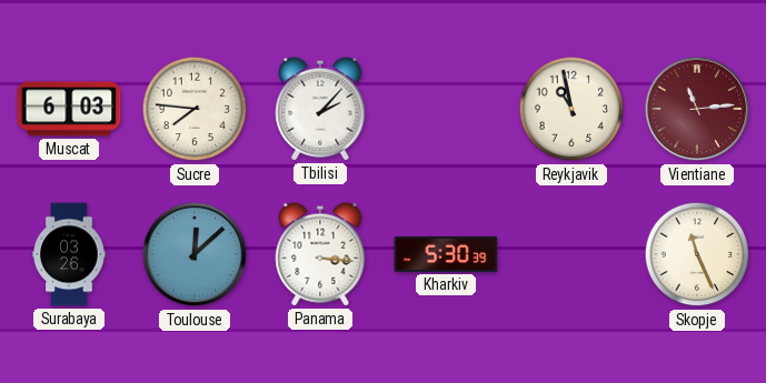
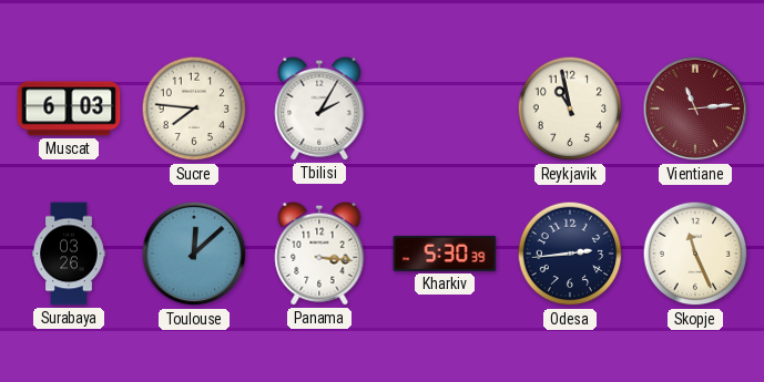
Tbilisi: 2:07 -> 2:05 (319, 109)
Odesa: none -> 2:44 (570, 254)
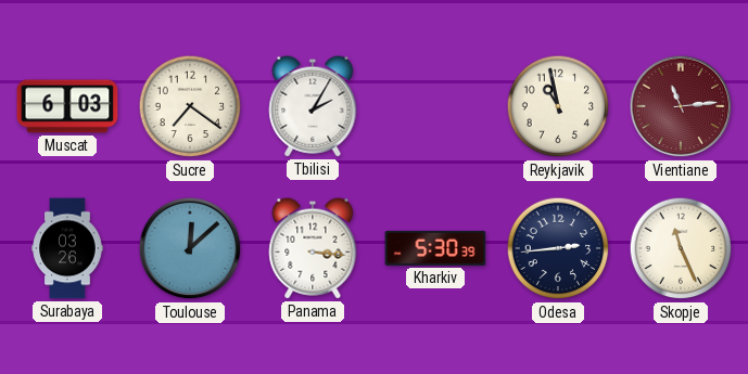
Sucre: 7:46 -> 7:21 (190, 106)
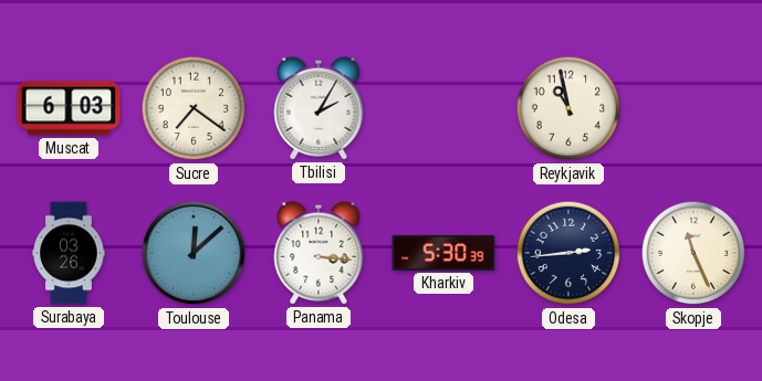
Vientiane: 11:14 -> none (681, 106)
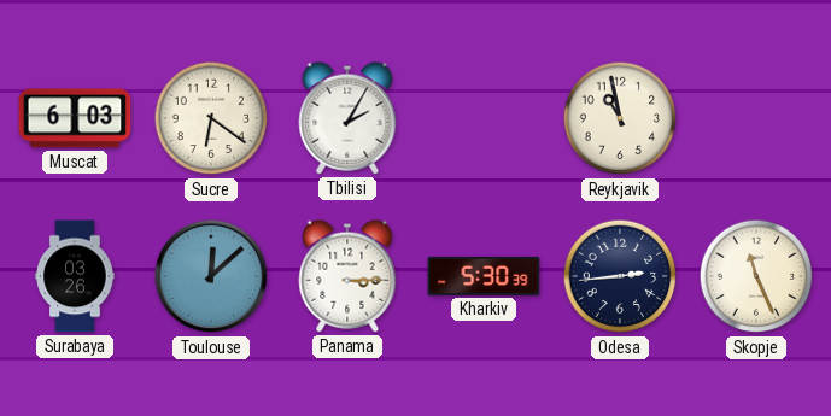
Sucre: 7:21 -> 6:21 (211, 118)
Panama: 3:16 -> 3:15 (347, 276)
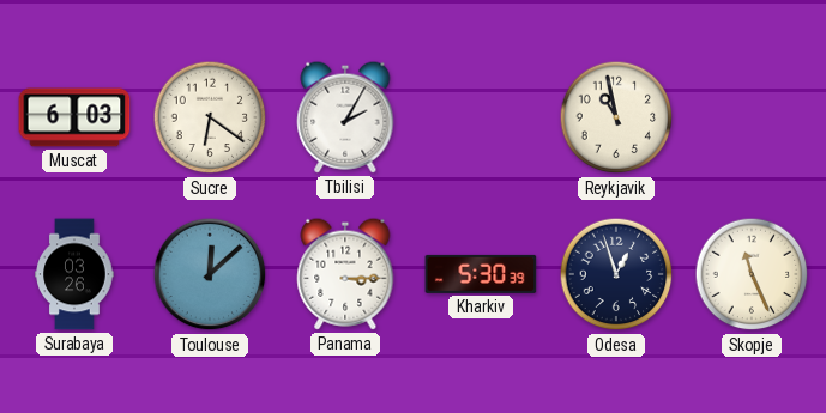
Odesa: 2:44 -> 12:57 (616, 274)
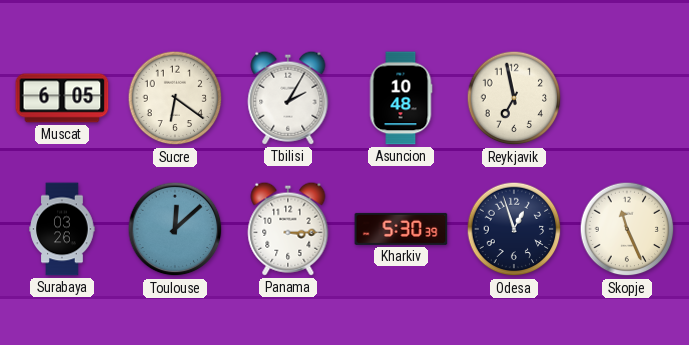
Muscat: 6:03 -> 6:05 (62, 98)
Asuncion: none -> 10:48 (401, 98)
Reykjavik: 10:58 -> 6:58 (514, 98)
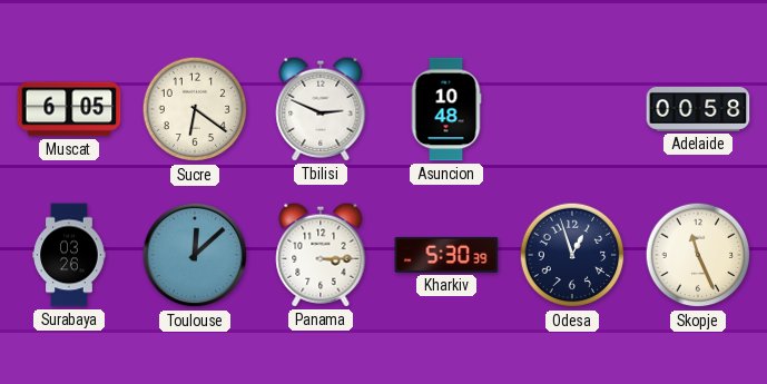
Tbilisi: 2:05 -> 2:49 (321, 109)
Reykjavik: 6:58 -> none (514, 98)
Adelaide: none -> 00:58 (698, 110)
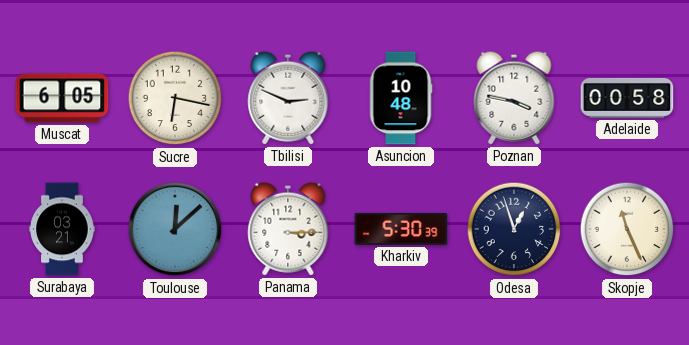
Sucre: 6:21 -> 6:17 (175, 98)
Poznan: none -> 3:47 (514, 98)
Surabaya: 03:26 -> 03:21 (62, 229)
